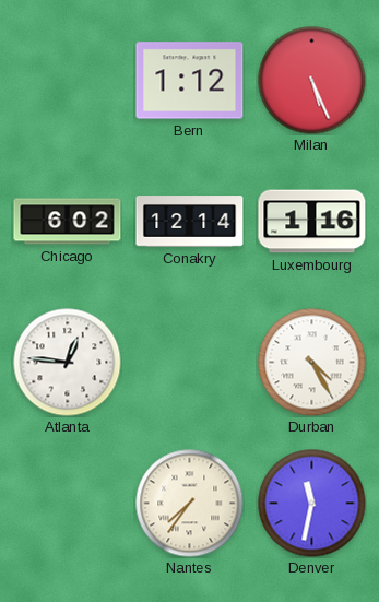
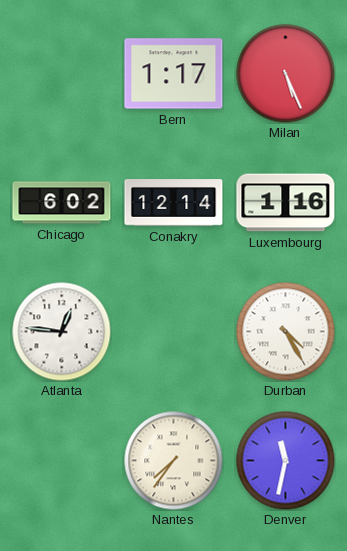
Bern: 1:12 -> 1:17 (174, 74)
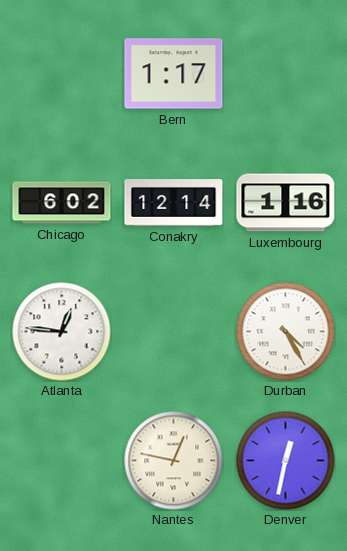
Milan: 5:26 -> none (286, 74)
Nantes: 7:36 -> 12:47 (174, 461)
Denver: 11:32 -> 12:32 (286, 461)
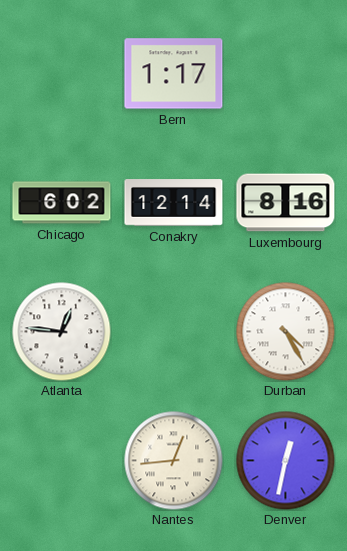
Luxembourg: 1:16 -> 8:16 (286, 203)
Nantes: 12:47 -> 12:44 (174, 461)
